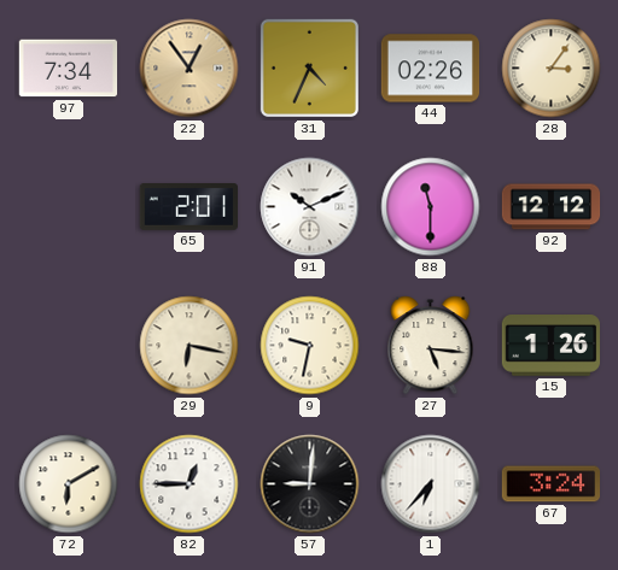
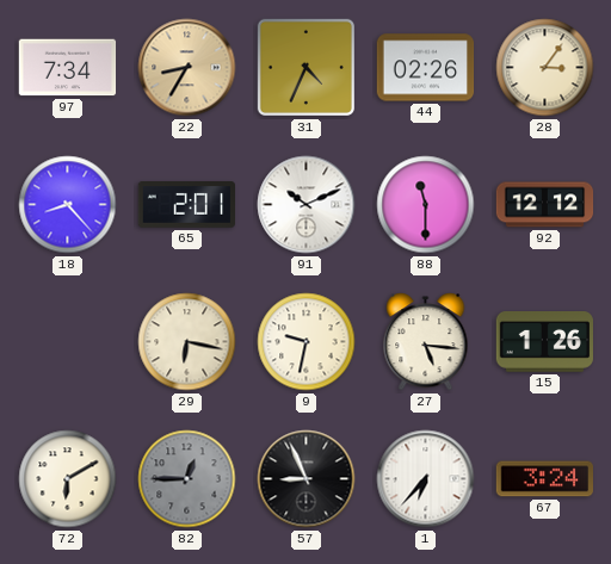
22: 12:54 -> 8:35 (187, 68)
18: none -> 8:23 (68, 205)
82 dial: white -> grey (187, 479)
57: 9:01 -> 8:56 (307, 479)
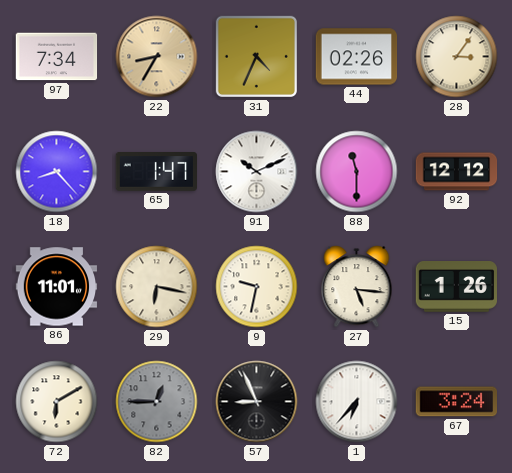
65: 2:01 -> 1:47 (157, 172)
86: none -> 11:01 (57, 287)
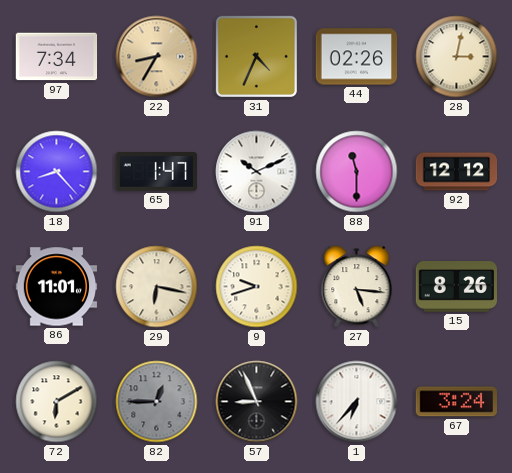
28: 3:06 -> 3:02 (457, 57)
9: 9:32 -> 9:42 (257, 287)
15: 1:26 -> 8:26 (456, 287)
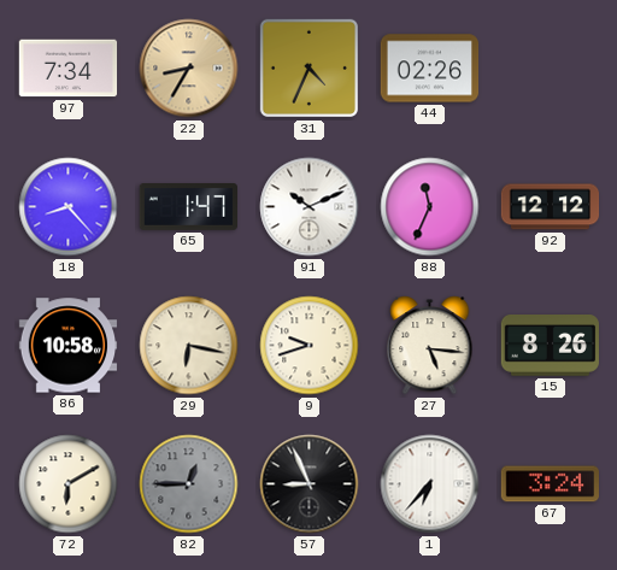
28: 3:02 -> none (457, 57)
88: 11:30 -> 11:34 (430, 207)
86: 11:01 -> 10:58 (69, 346)
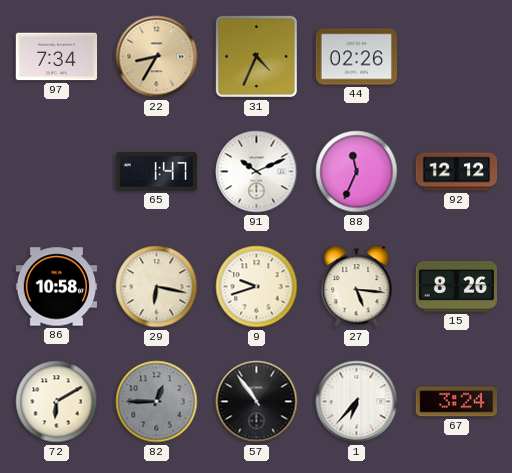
18: 8:23 -> none (69, 207)
57: 8:56 -> 10:54 (257, 402)
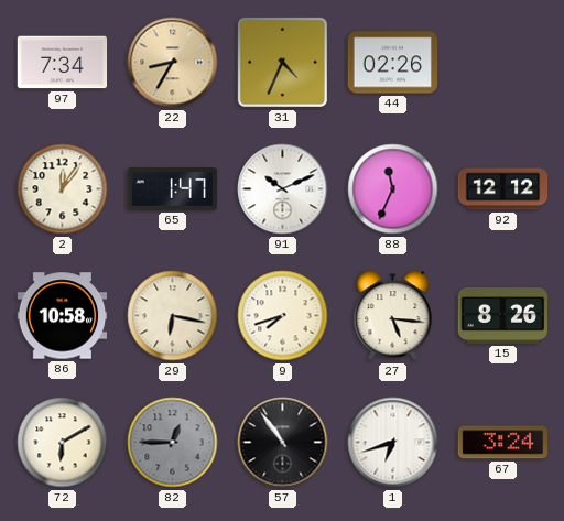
2: none -> 12:06 (63, 189)
9: 9:42 -> 7:42 (283, 316)
1: 6:37 -> 6:42 (393, 443)
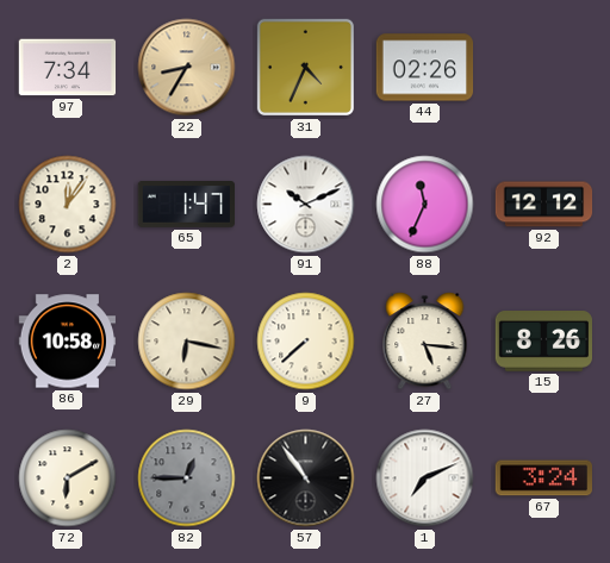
9: 7:42 -> 7:38 (306, 342)
1: 6:42 -> 7:11 (425, 478)
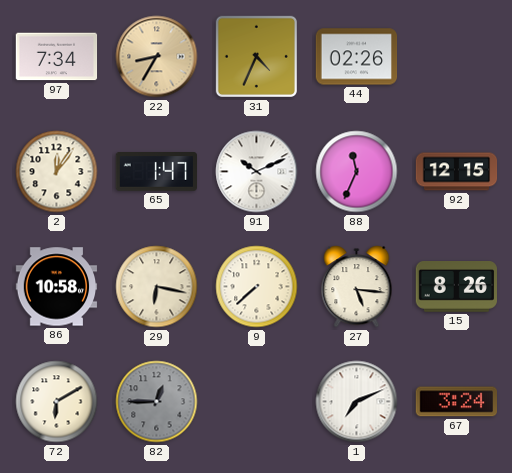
92: 12:12 -> 12:15 (457, 172)
57: 10:54 -> none (306, 478)
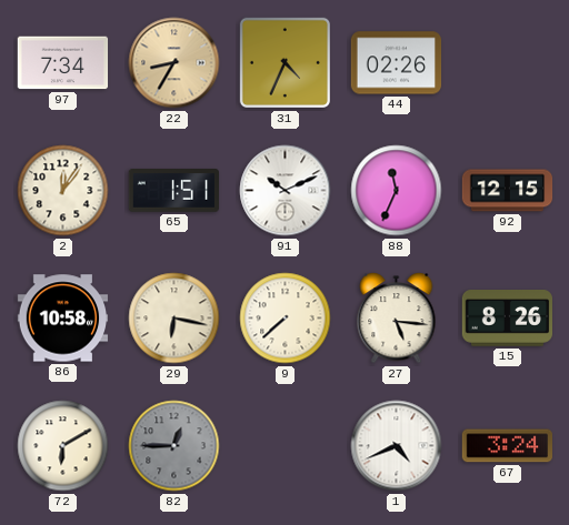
65: 1:47 -> 1:51 (174, 191)
1: 7:11 -> 4:41 (397, 446)
